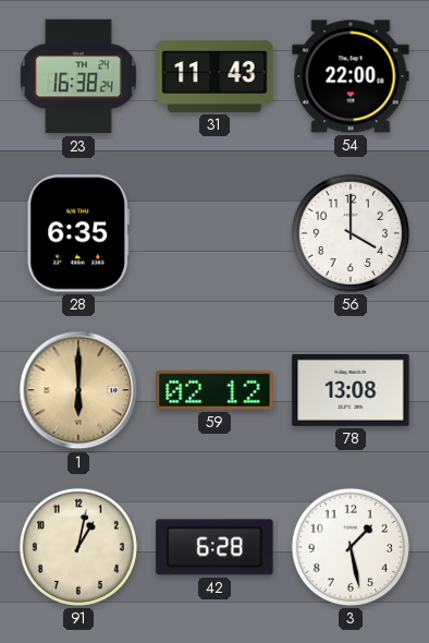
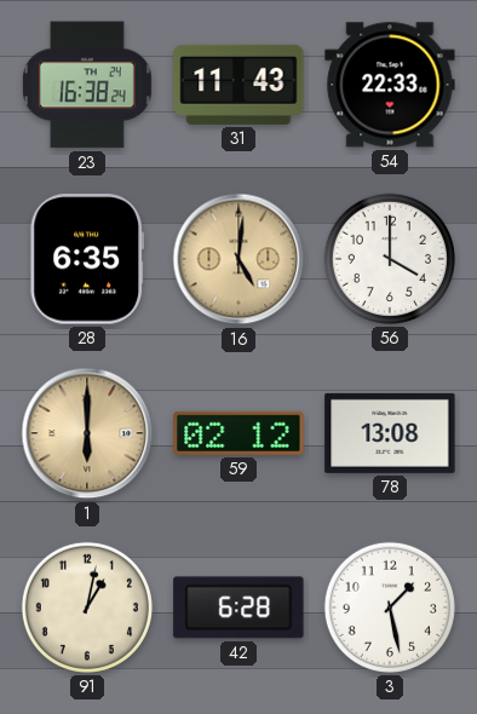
54: 22:00 -> 22:33 (390, 85)
16: none -> 5:01 (238, 259)
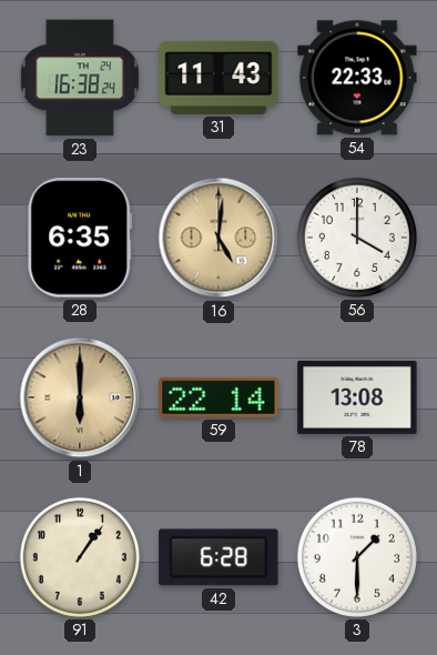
59: 02:12 -> 22:14 (218, 397)
91: 1:02 -> 1:06 (80, 557)
3: 1:28 -> 1:30 (357, 557)
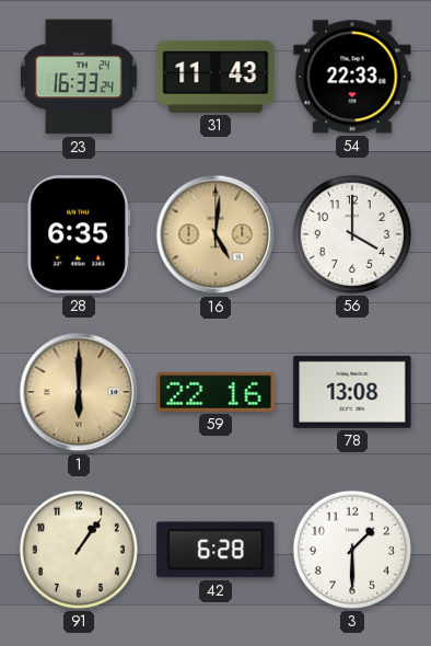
23: 16:38 -> 16:33 (79, 77)
59: 22:14 -> 22:16 (215, 392)
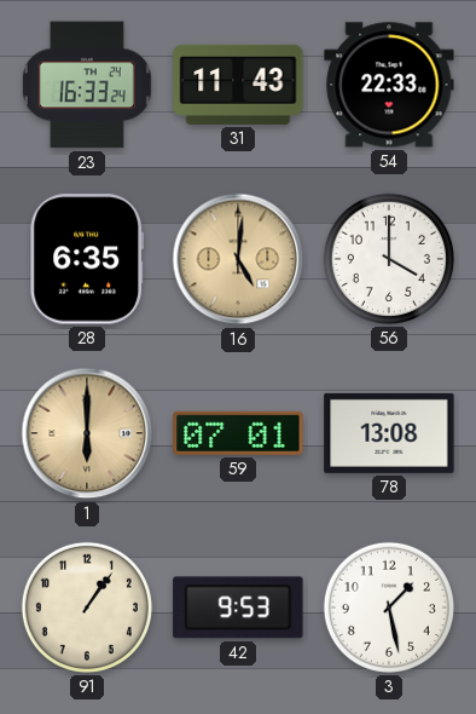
59: 22:16 -> 07:01 (238, 433)
42: 6:28 -> 9:53 (238, 608)
3: 1:30 -> 1:28 (389, 608)
